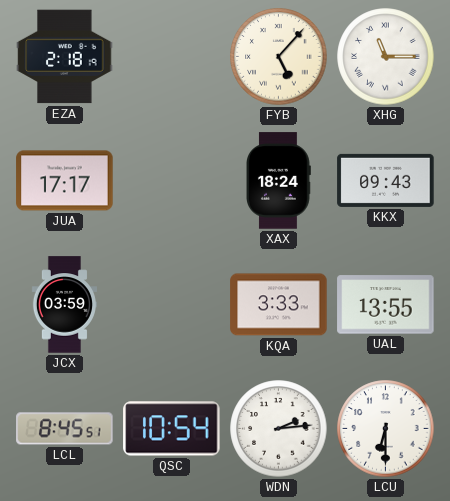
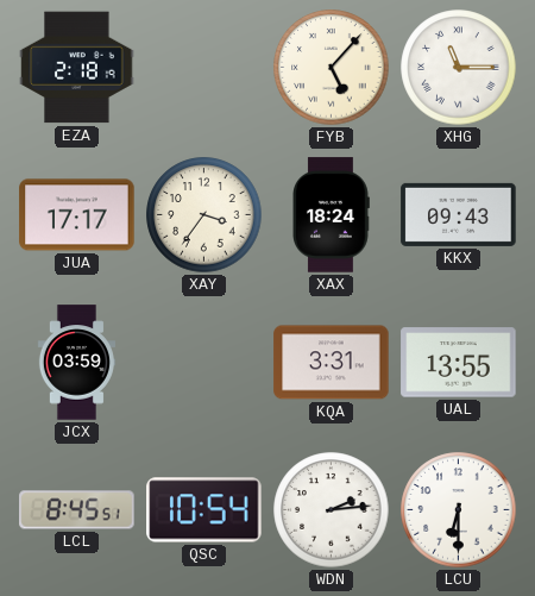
XAY: none -> 3:36 (204, 215)
KQA: 3:33 -> 3:31 (332, 363)
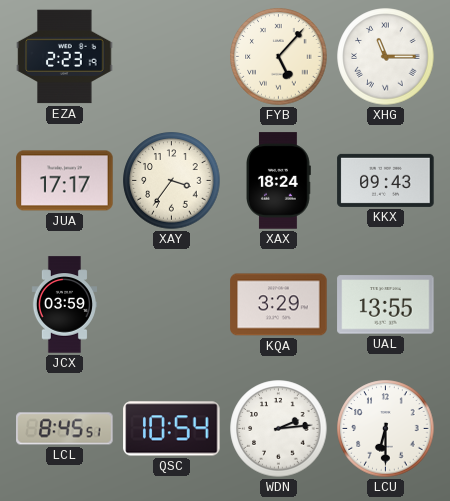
EZA: 2:18 -> 2:23 (65, 57)
KQA: 3:31 -> 3:29 (279, 305)
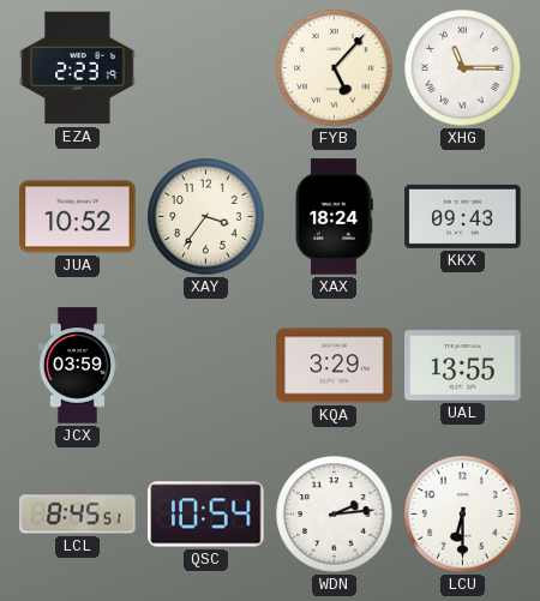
JUA: 17:17 -> 10:52 (78, 217)
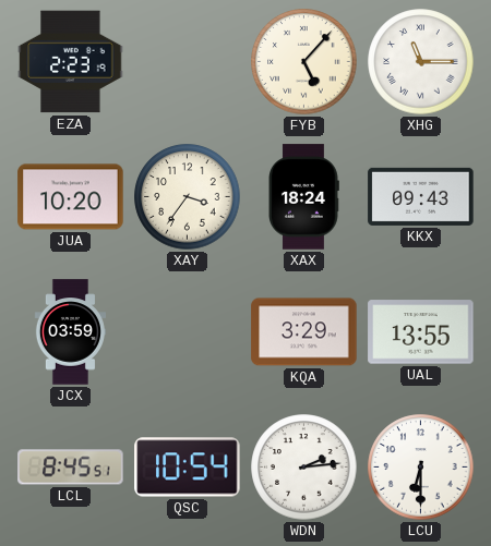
JUA: 10:52 -> 10:20 (71, 197)
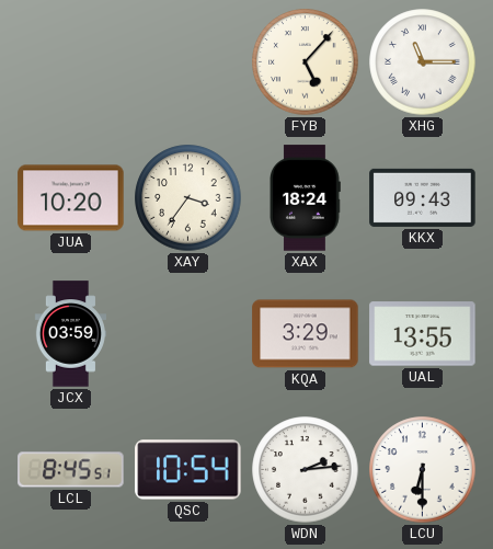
EZA: 2:23 -> none (71, 62)
